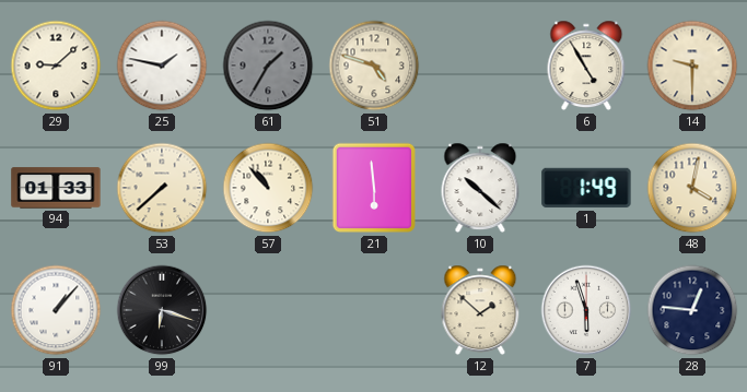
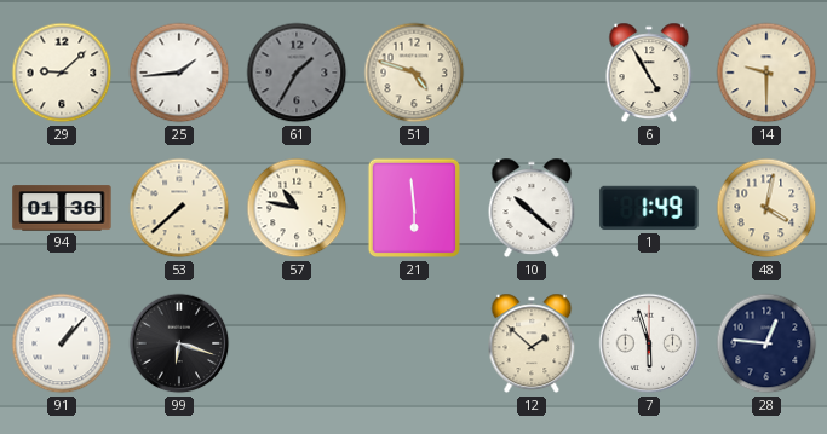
25: 1:47 -> 1:44 (179, 73)
94: 01:33 -> 01:36 (62, 208)
57: 10:53 -> 10:47 (297, 208)
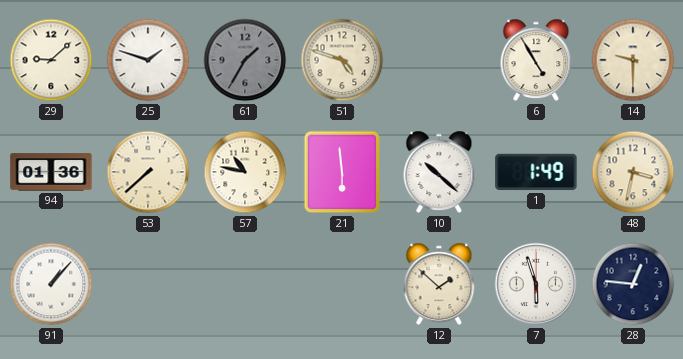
25: 1:44 -> 1:48 (148, 60)
48: 4:02 -> 3:32 (633, 172)
99: 6:18 -> none (179, 343)
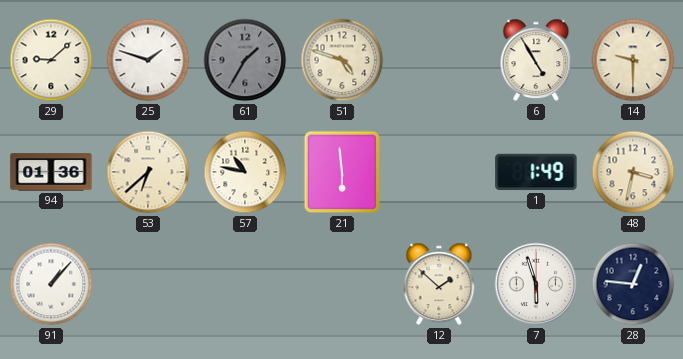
53: 7:38 -> 6:38 (148, 172)
10: 10:22 -> none (439, 172)
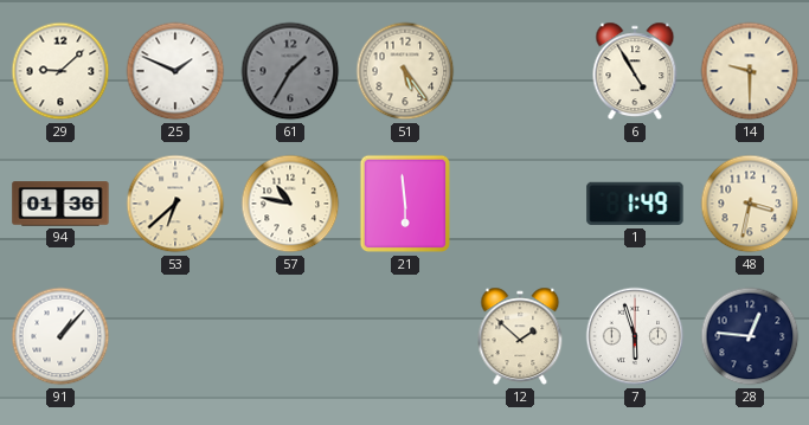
25: 1:48 -> 1:49 (175, 71)
51: 4:48 -> 5:24 (405, 71)
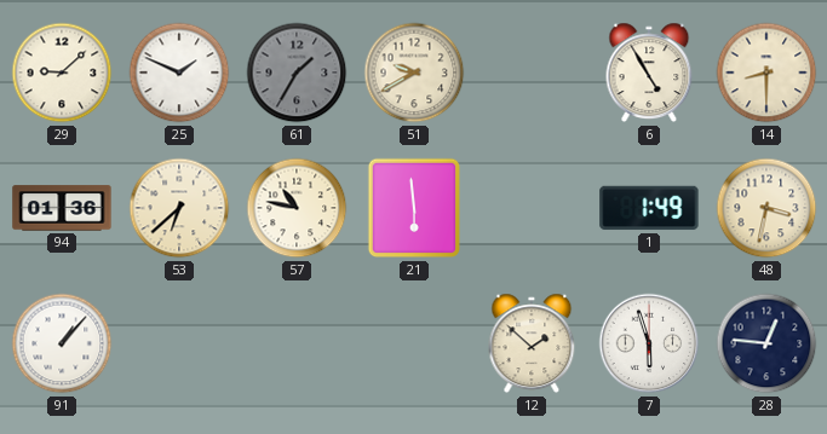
51: 5:24 -> 9:40 (414, 73)
14: 9:30 -> 8:30 (766, 73)
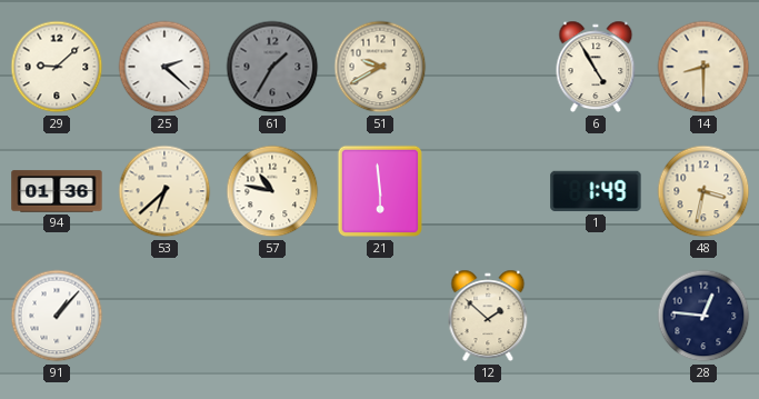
25: 1:49 -> 2:22 (164, 67)
7: 5:57 -> none (649, 343)
